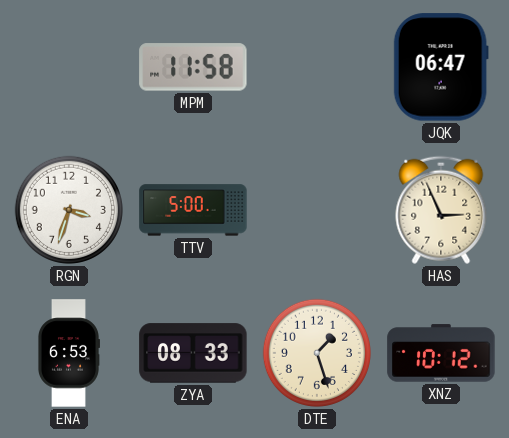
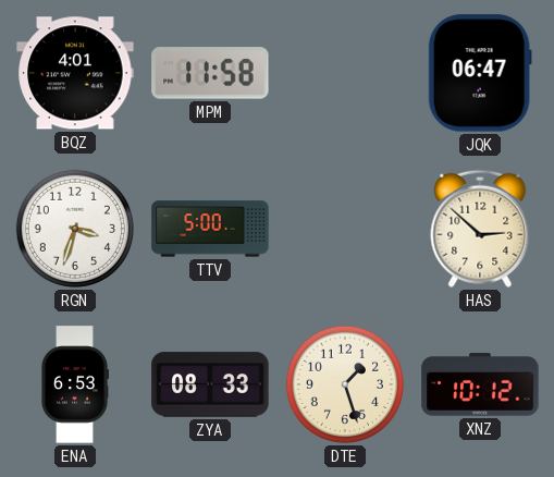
BQZ: none -> 4:01 (75, 73)
HAS: 2:56 -> 2:52 (480, 229)
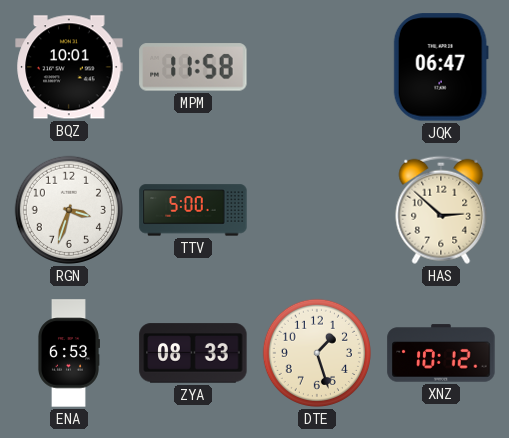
BQZ: 4:01 -> 10:01 (69, 67)
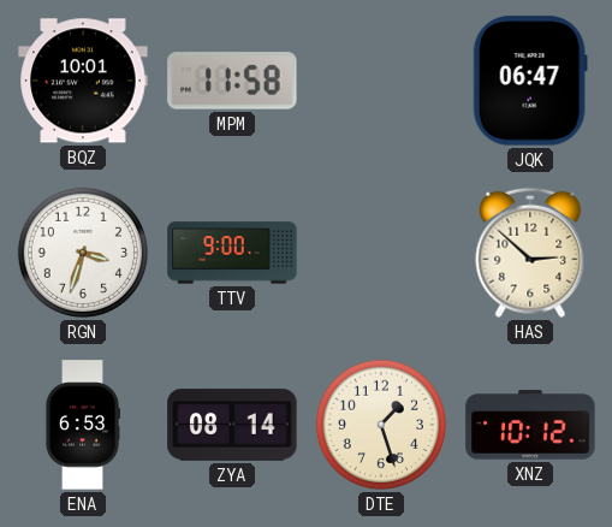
TTV: 5:00 -> 9:00 (232, 253)
ZYA: 08:33 -> 08:14 (232, 425)
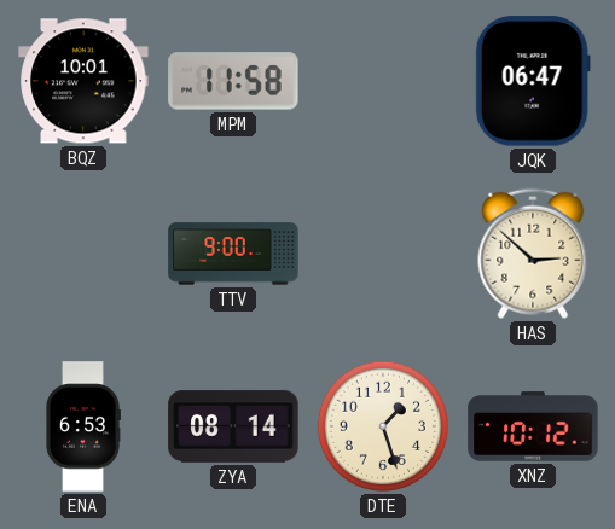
RGN: 3:33 -> none (83, 253)
